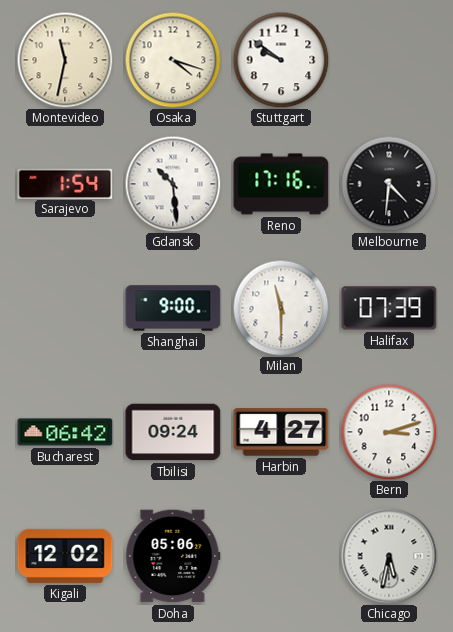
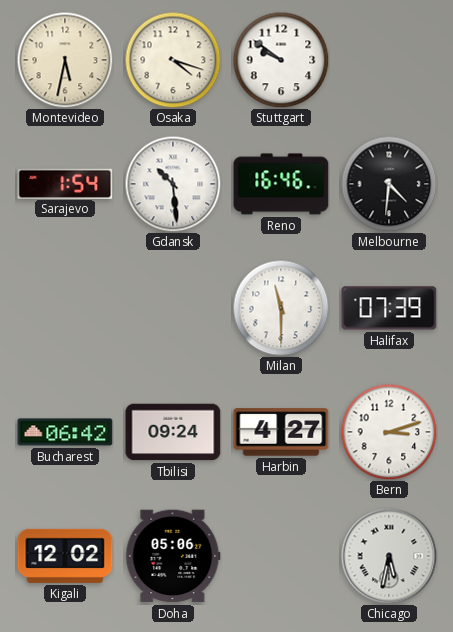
Montevideo: 11:32 -> 5:32 (65, 60)
Reno: 17:16 -> 16:46 (281, 184)
Shanghai: 9:00 -> none (173, 308)
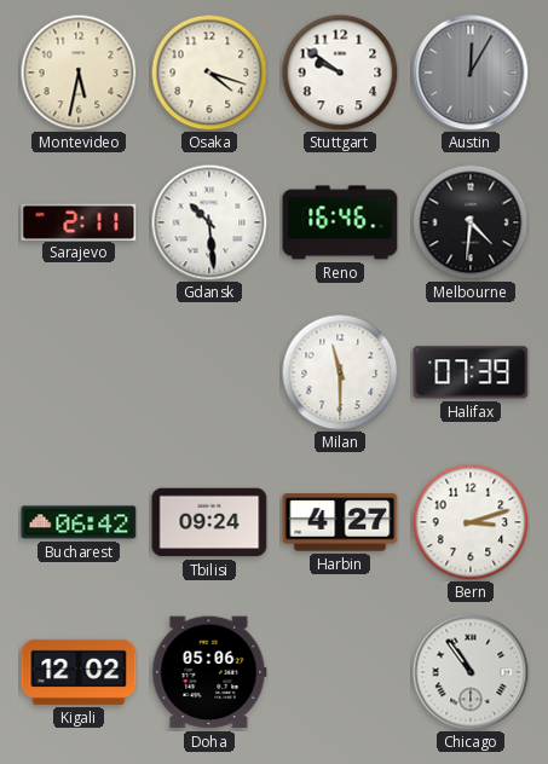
Austin: none -> 12:05 (471, 73)
Sarajevo: 1:54 -> 2:11 (79, 221)
Chicago: 5:32 -> 10:54 (471, 672)
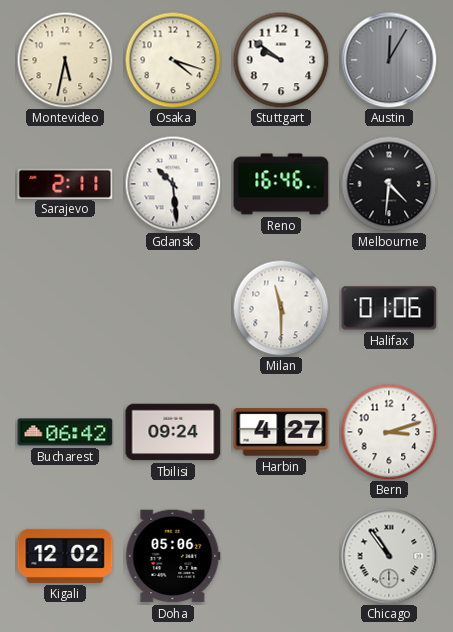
Halifax: 07:39 -> 01:06 (389, 308)
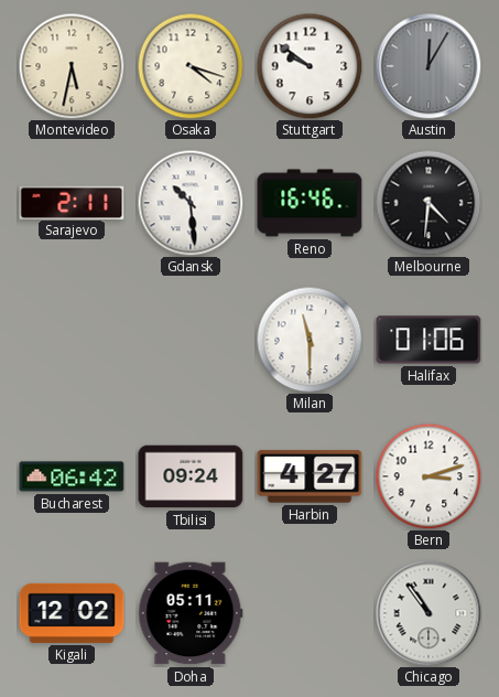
Doha: 05:06 -> 05:11 (191, 613)
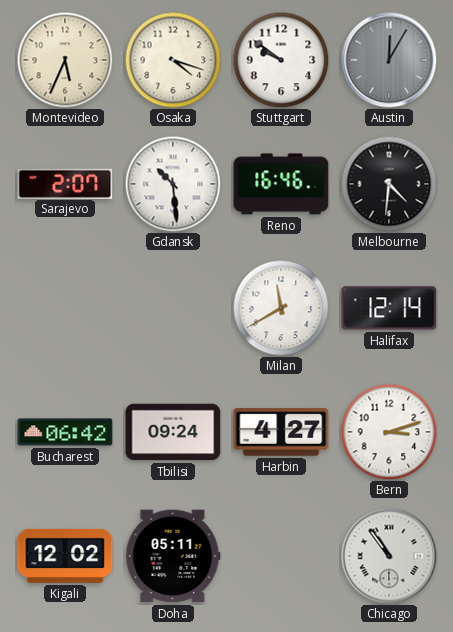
Montevideo: 5:32 -> 5:34 (65, 60)
Sarajevo: 2:11 -> 2:07 (65, 183)
Milan: 11:30 -> 11:40 (281, 308)
Halifax: 01:06 -> 12:14 (389, 308)
